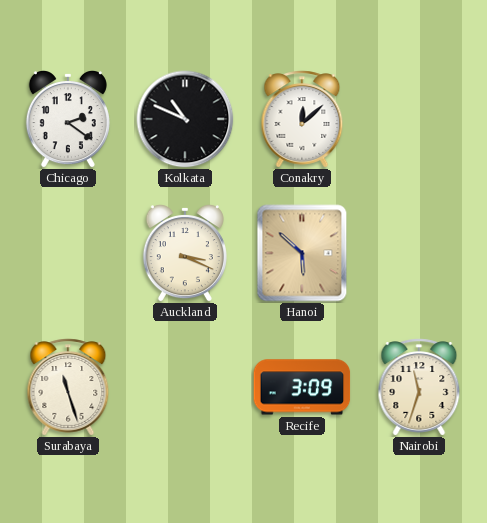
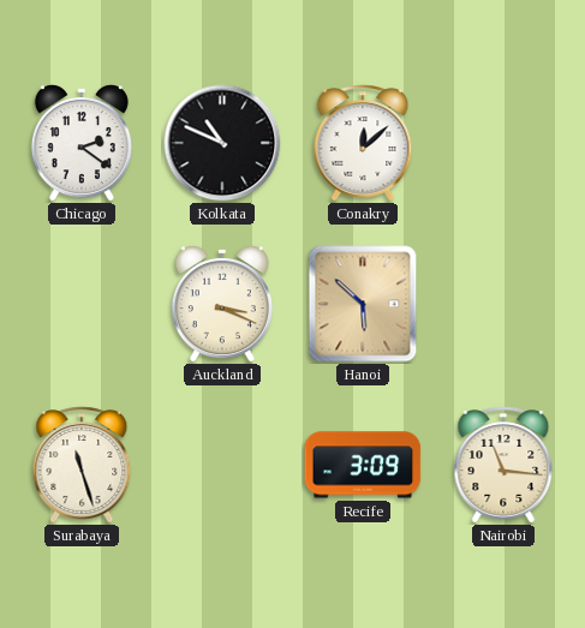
Nairobi: 11:33 -> 11:16 (503, 465)
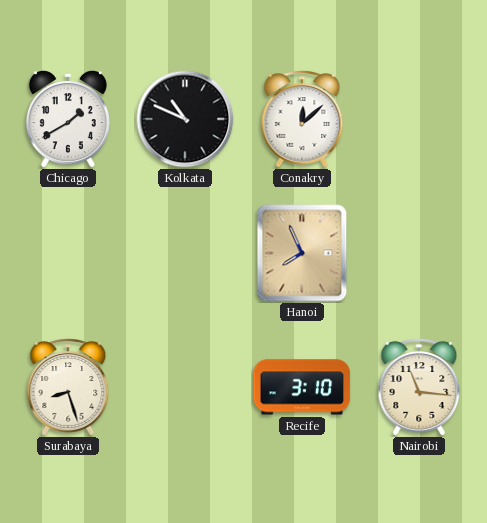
Chicago: 2:21 -> 1:40 (68, 120)
Auckland: 3:19 -> none (222, 305)
Hanoi: 5:52 -> 7:56 (302, 253)
Surabaya: 11:27 -> 8:27 (68, 387)
Recife: 3:09 -> 3:10 (302, 387)
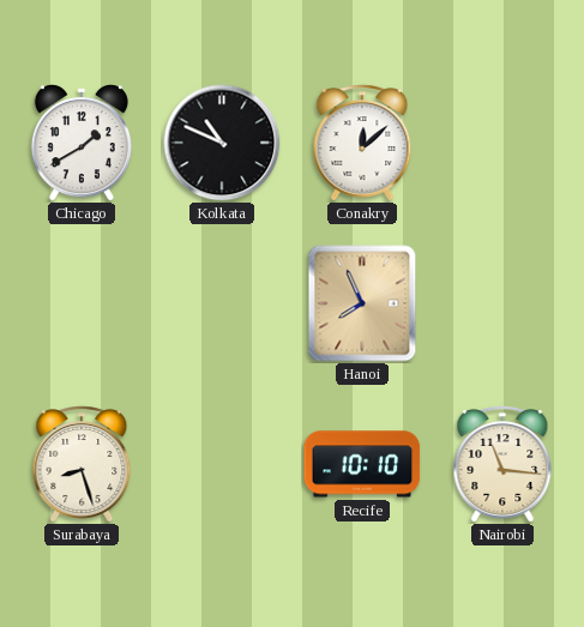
Recife: 3:10 -> 10:10 (362, 464)
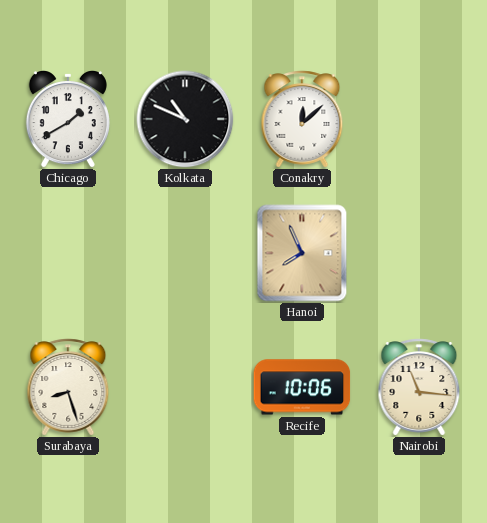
Recife: 10:10 -> 10:06 (302, 387)
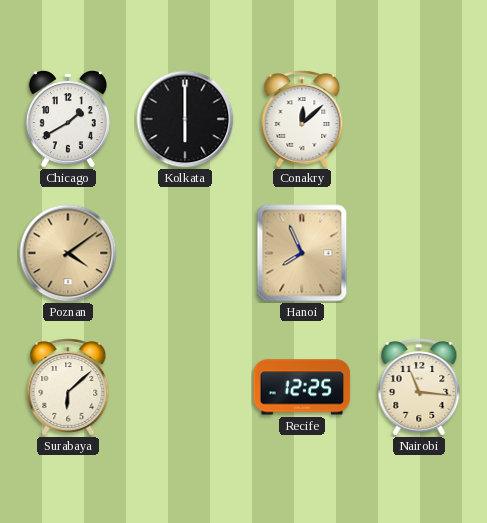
Kolkata: 10:49 -> 6:00 (185, 119)
Poznan: none -> 4:09 (68, 253)
Surabaya: 8:27 -> 6:08 (68, 387)
Recife: 10:06 -> 12:25 (302, 387)
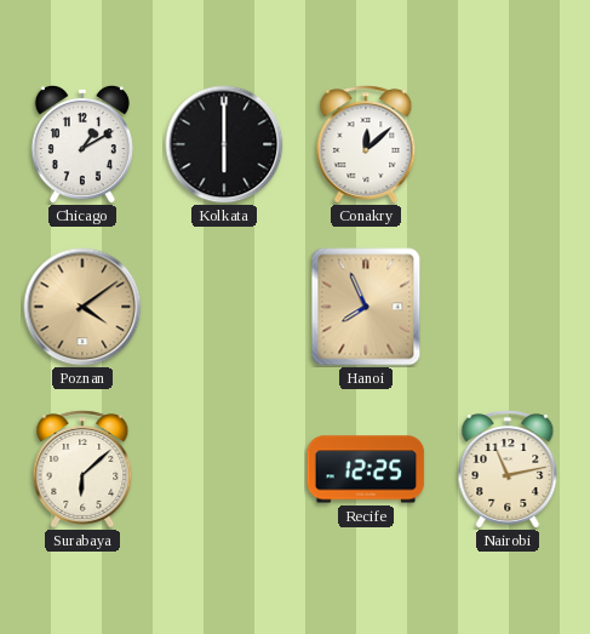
Chicago: 1:40 -> 1:10 (82, 145)
Nairobi: 11:16 -> 11:13 (508, 469)
